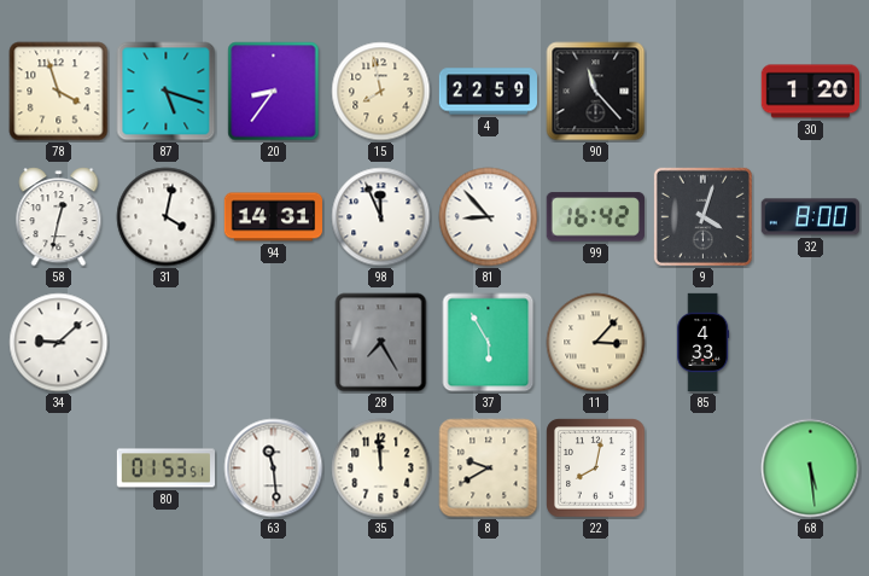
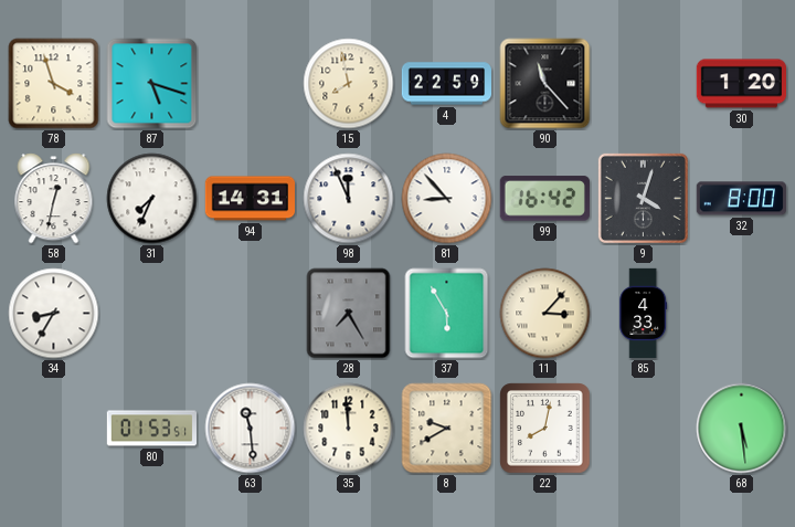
20: 8:36 -> none (274, 92)
31: 4:02 -> 7:34 (152, 199)
34: 9:08 -> 8:35 (54, 314)
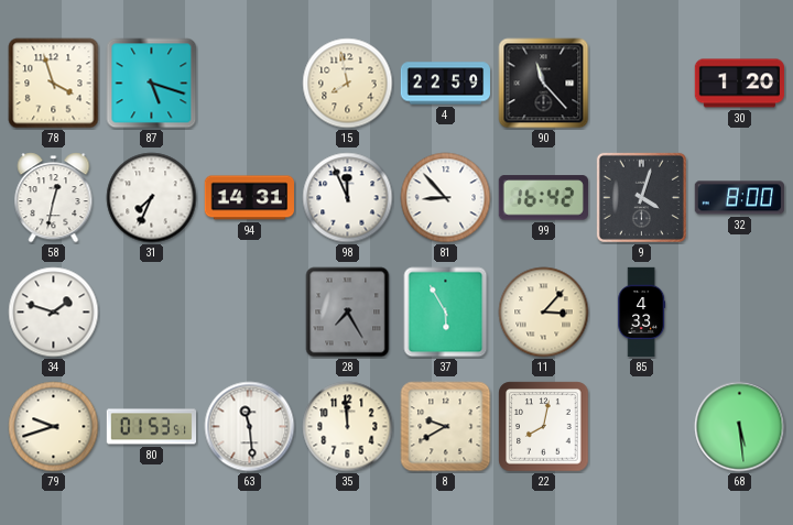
34: 8:35 -> 1:48 (54, 313)
79: none -> 9:42 (54, 427)
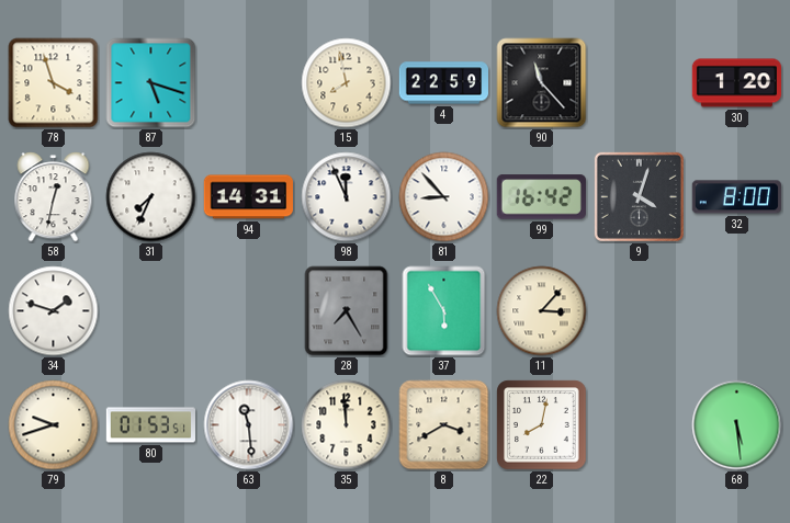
85: 4:33 -> none (642, 313)
8: 9:40 -> 3:40 (444, 425)
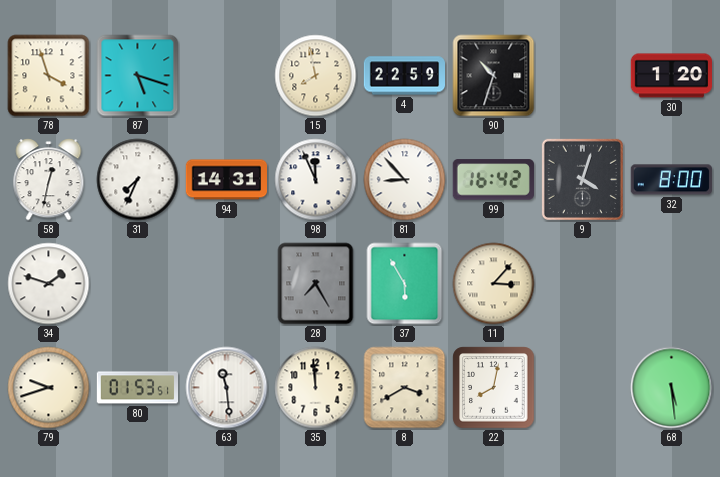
90: 11:23 -> 10:33 (494, 76)
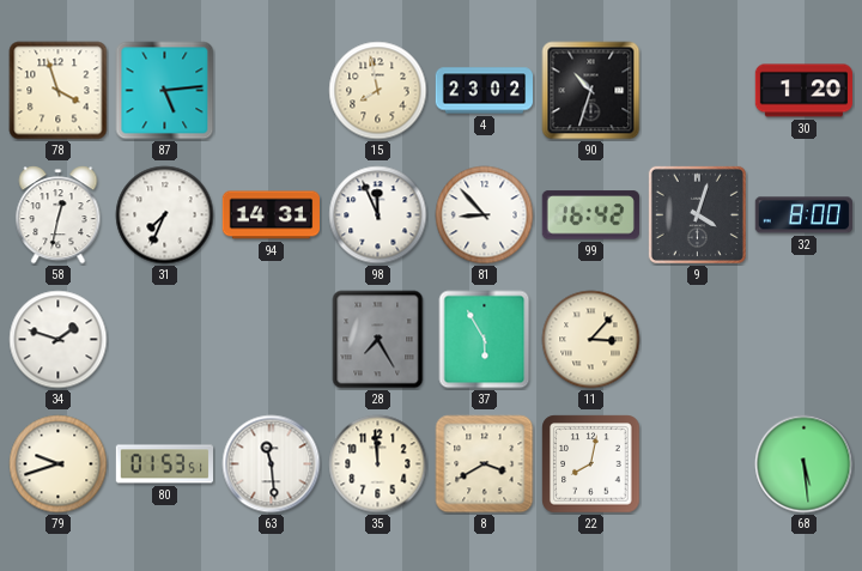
87: 5:18 -> 5:14 (165, 91)
4: 22:59 -> 23:02 (484, 91)
